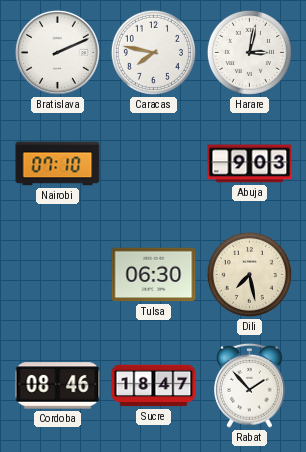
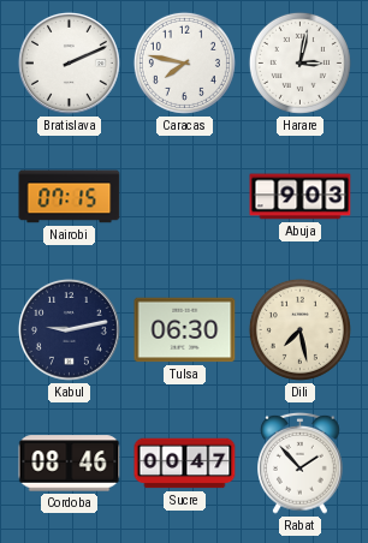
Nairobi: 07:10 -> 07:15 (70, 197)
Kabul: none -> 9:13 (69, 329)
Sucre: 18:47 -> 00:47 (185, 464)
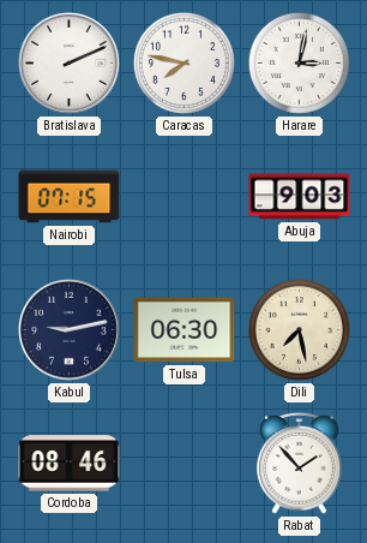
Sucre: 00:47 -> none (185, 464)
